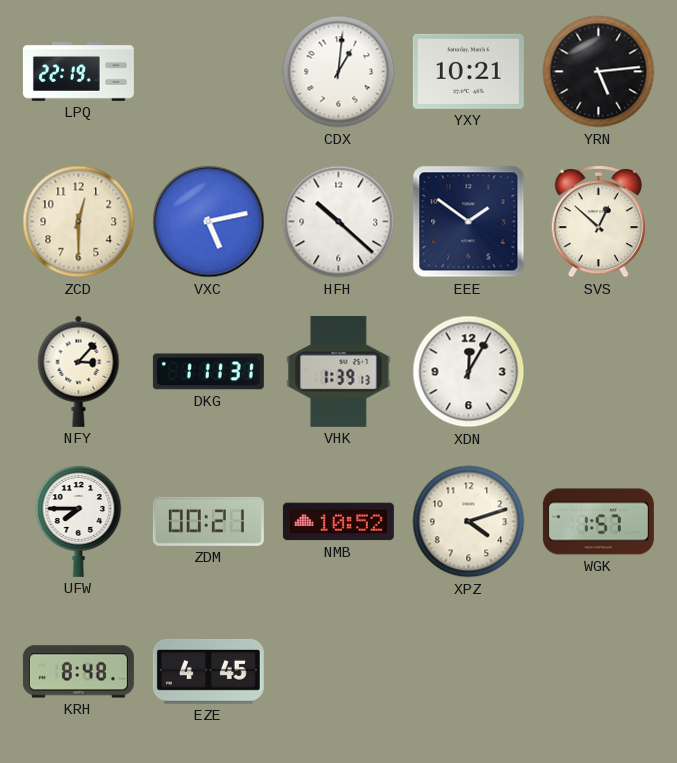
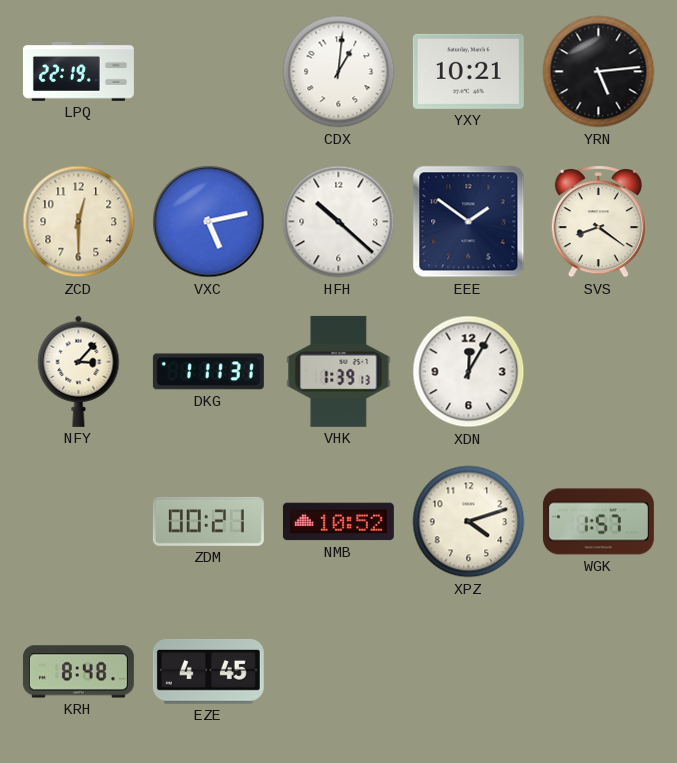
SVS: 12:52 -> 8:21 (598, 222)
UFW: 7:45 -> none (79, 522)
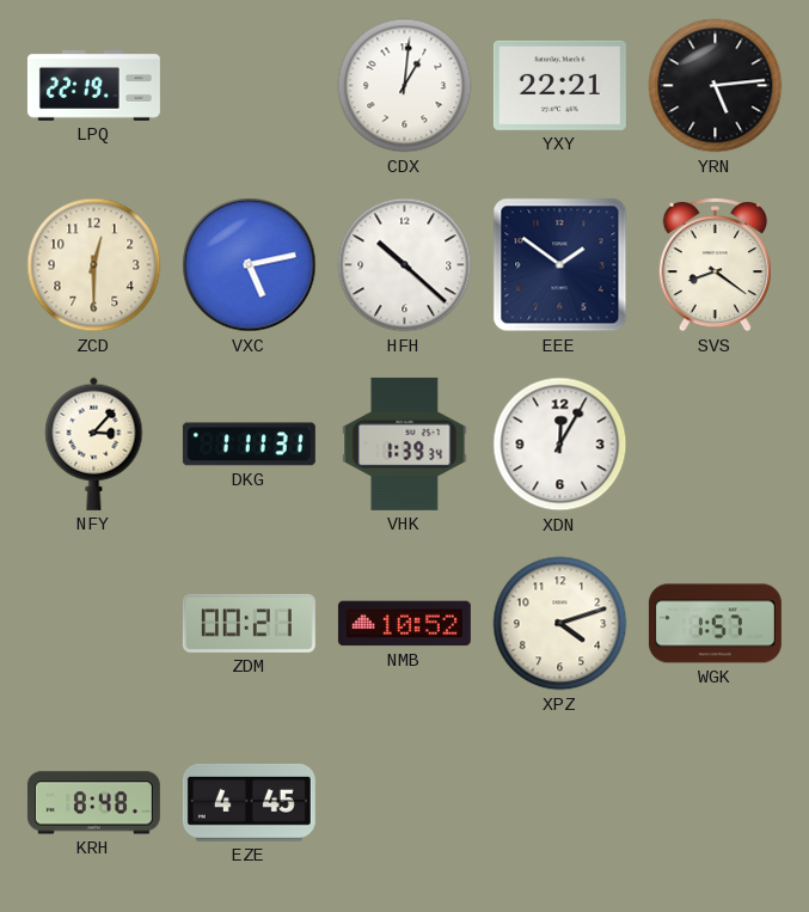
YXY: 10:21 -> 22:21 (559, 85)
VHK: 1:39:13 -> 1:39:34 (405, 443)
